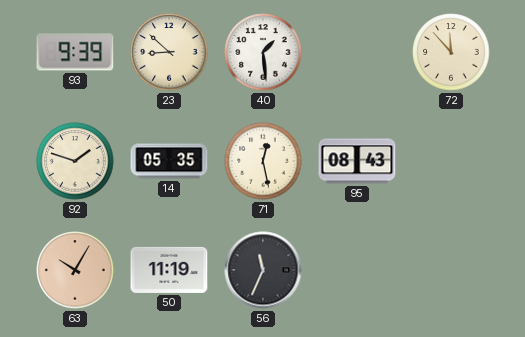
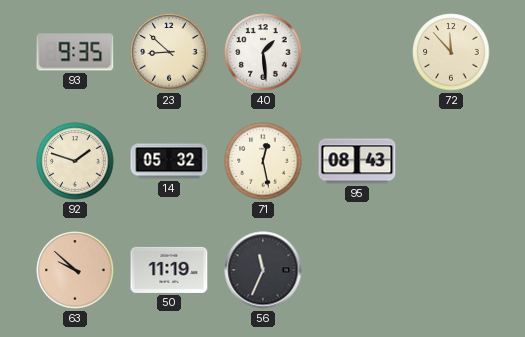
93: 9:39 -> 9:35 (75, 52)
14: 05:35 -> 05:32 (169, 161)
63: 10:05 -> 9:52 (75, 270)
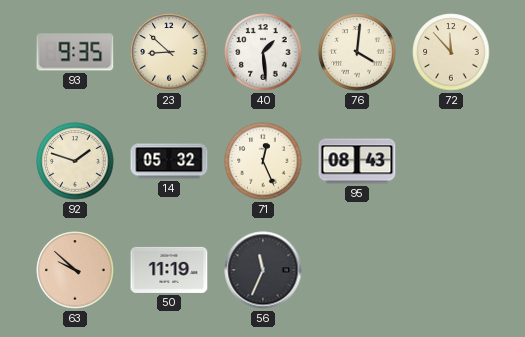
76: none -> 4:01 (357, 52)
71: 12:28 -> 12:26 (263, 161)
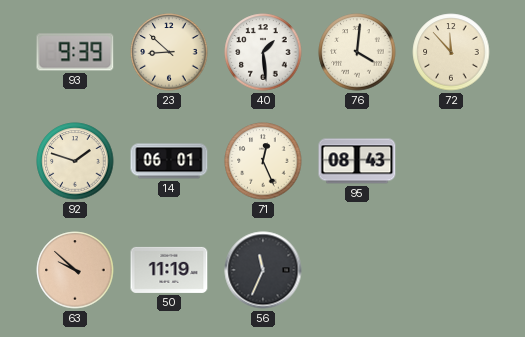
93: 9:35 -> 9:39 (75, 52)
14: 05:32 -> 06:01 (169, 161)
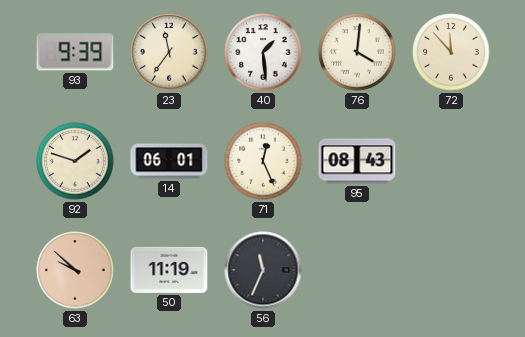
23: 8:52 -> 11:36 (169, 52)
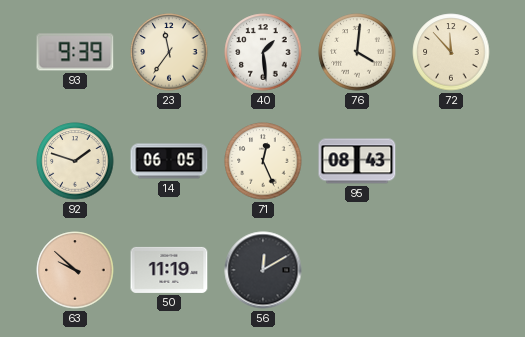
14: 06:01 -> 06:05 (169, 161)
56: 11:34 -> 12:10 (263, 270)
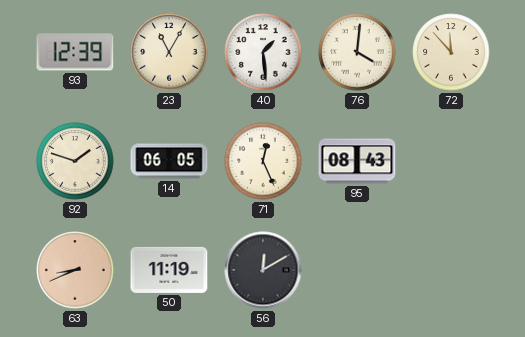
93: 9:39 -> 12:39 (75, 52)
23: 11:36 -> 11:05 (169, 52)
63: 9:52 -> 8:41 (75, 270)
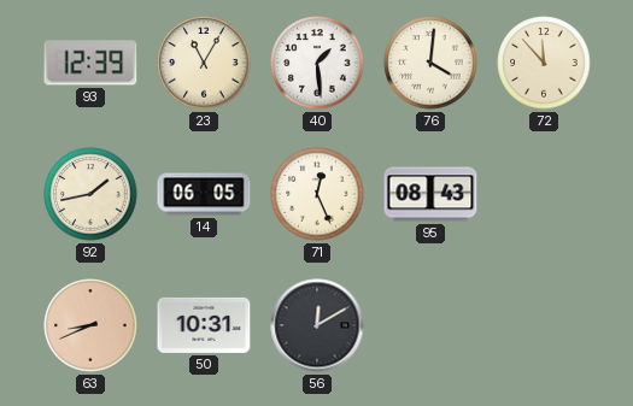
92: 1:48 -> 1:43 (90, 194)
50: 11:19 -> 10:31 (204, 325)
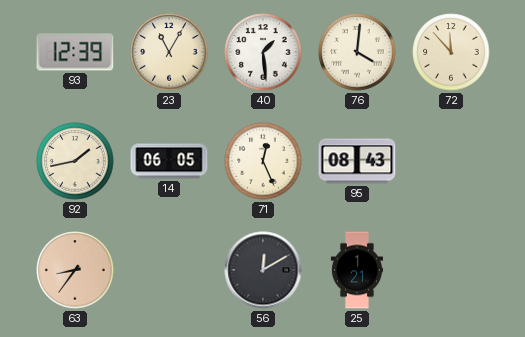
63: 8:41 -> 8:36 (75, 270)
50: 10:31 -> none (204, 325)
25: none -> 1:21 (357, 270)
